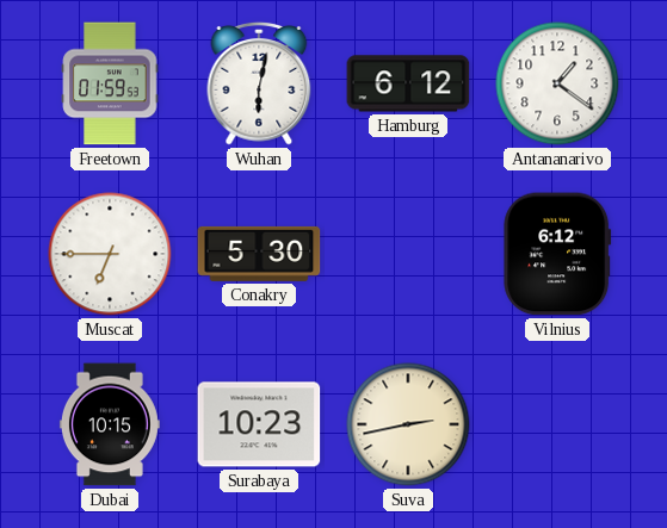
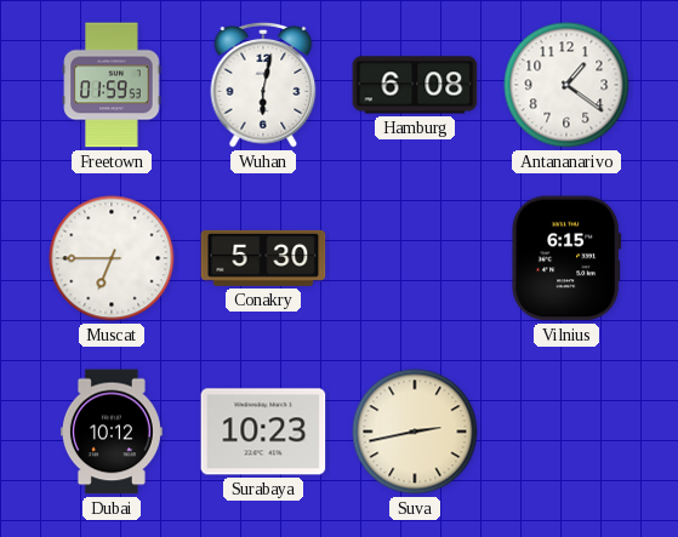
Hamburg: 6:12 -> 6:08 (415, 85)
Vilnius: 6:12 -> 6:15 (566, 258)
Dubai: 10:15 -> 10:12 (112, 432)
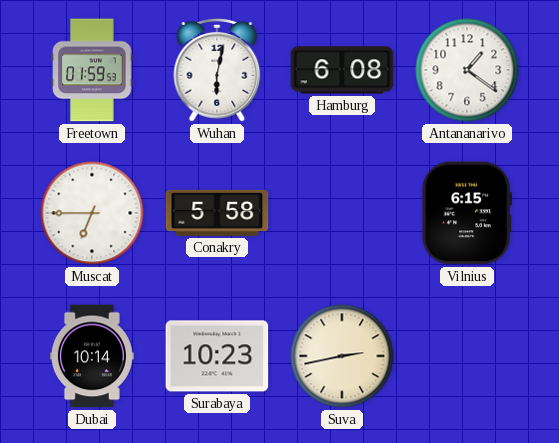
Conakry: 5:30 -> 5:58 (217, 213)
Dubai: 10:12 -> 10:14 (92, 356)
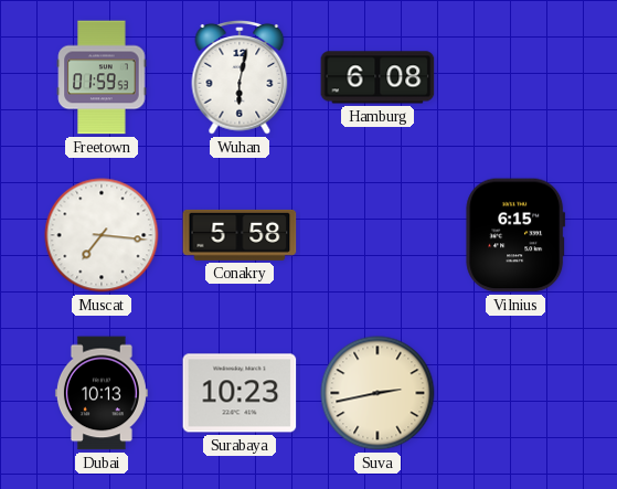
Antananarivo: 1:21 -> none (467, 70)
Muscat: 6:45 -> 7:16 (102, 235)
Dubai: 10:14 -> 10:13 (102, 393)
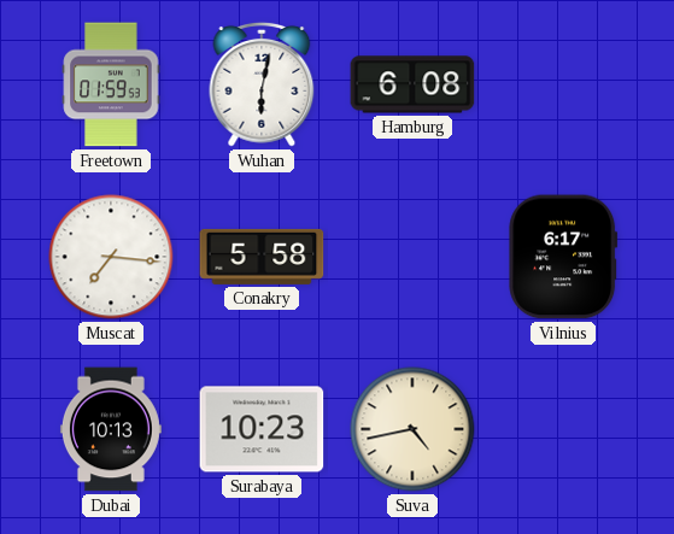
Vilnius: 6:15 -> 6:17 (563, 257)
Suva: 2:43 -> 4:43 (412, 429)
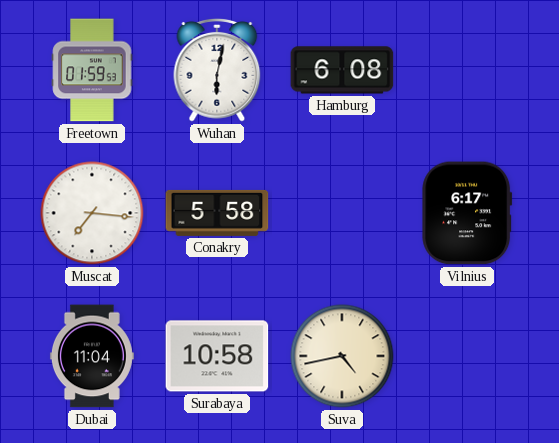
Dubai: 10:13 -> 11:04 (92, 356)
Surabaya: 10:23 -> 10:58 (217, 356)
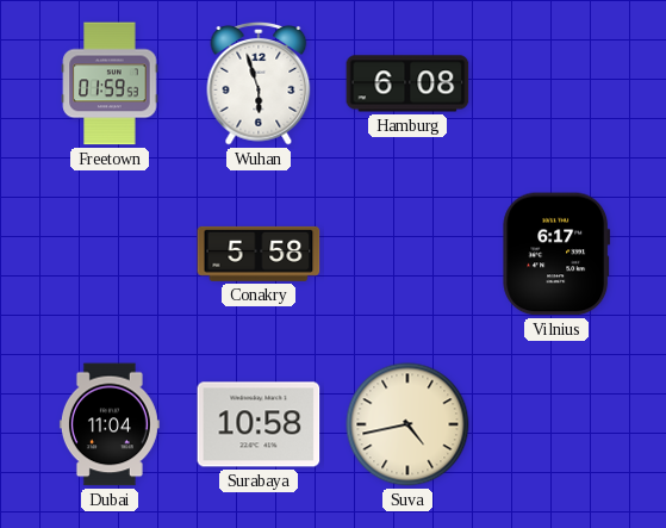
Wuhan: 6:02 -> 5:57 (259, 83)
Muscat: 7:16 -> none (92, 213)
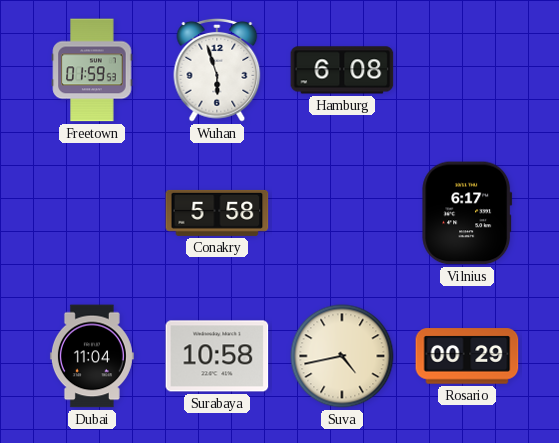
Rosario: none -> 00:29 (467, 356)
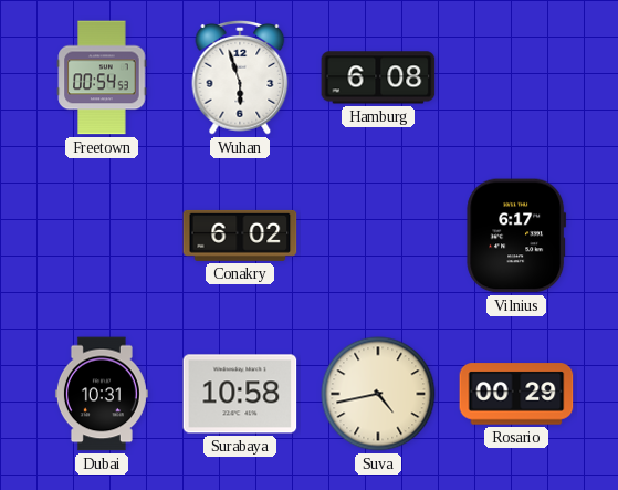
Freetown: 01:59 -> 00:54 (102, 77)
Conakry: 5:58 -> 6:02 (240, 236)
Dubai: 11:04 -> 10:31 (102, 394)
